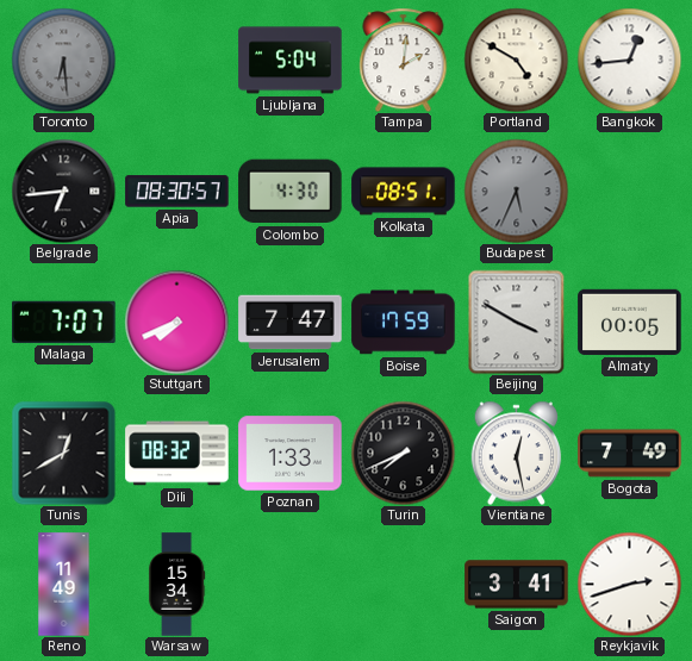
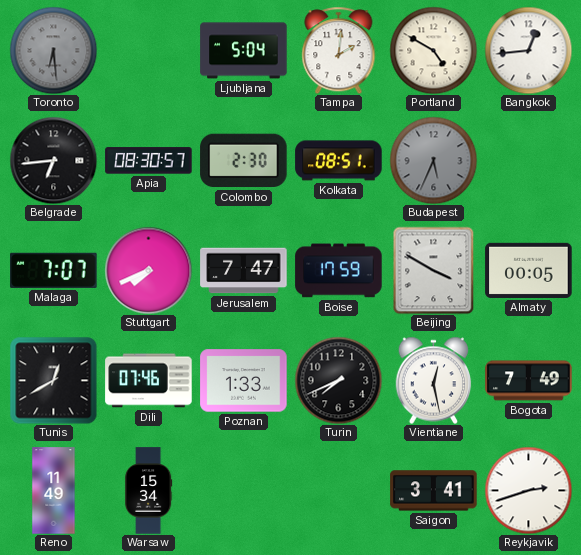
Colombo: 4:30 -> 2:30 (244, 161)
Dili: 08:32 -> 07:46 (149, 381)
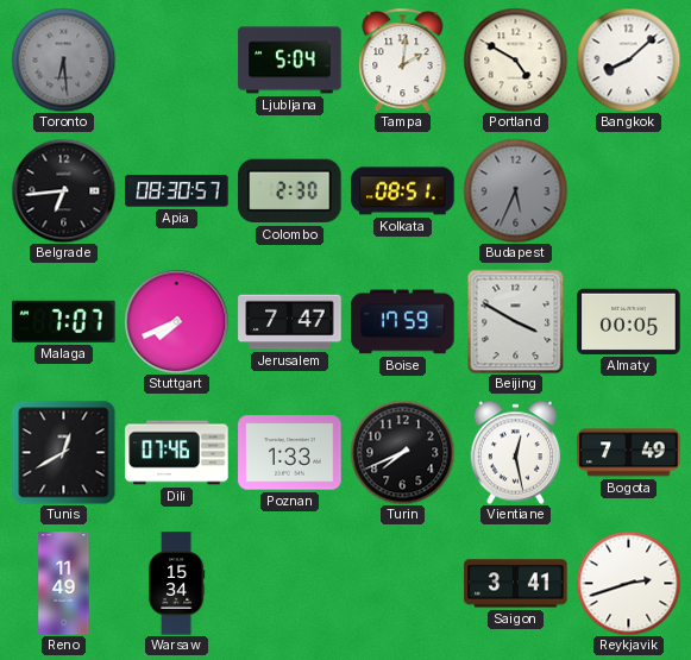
Bangkok: 12:44 -> 8:08 (628, 59)
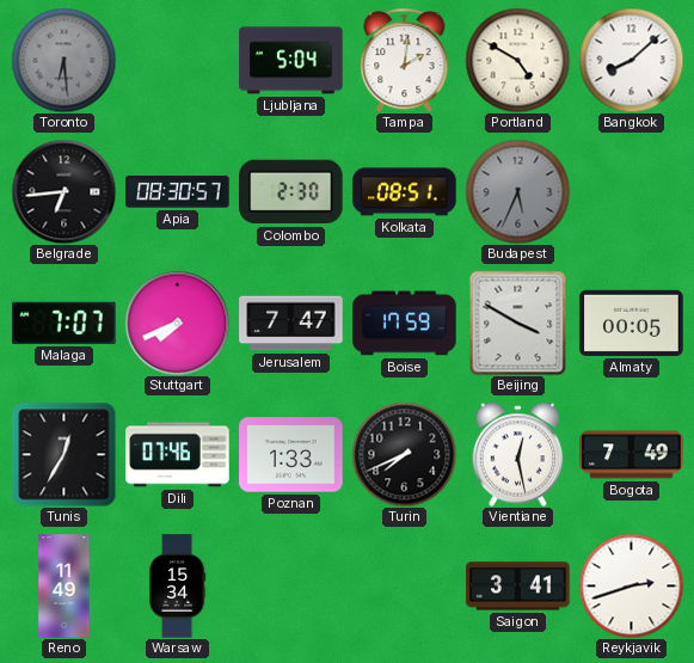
Tunis: 12:40 -> 12:35 (63, 454)
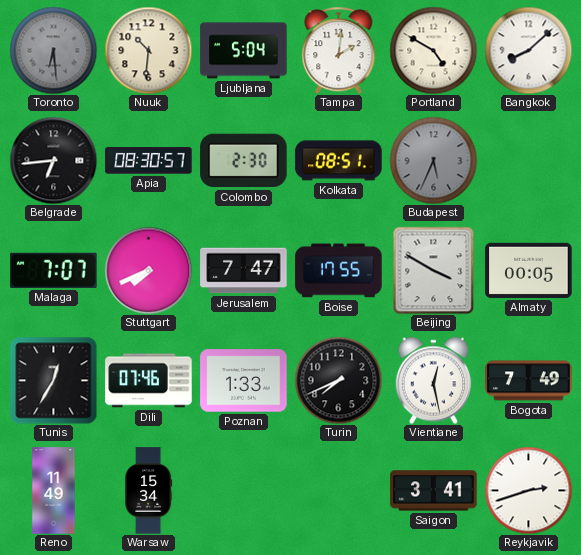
Nuuk: none -> 10:31 (148, 50)
Boise: 17:59 -> 17:55 (339, 271)
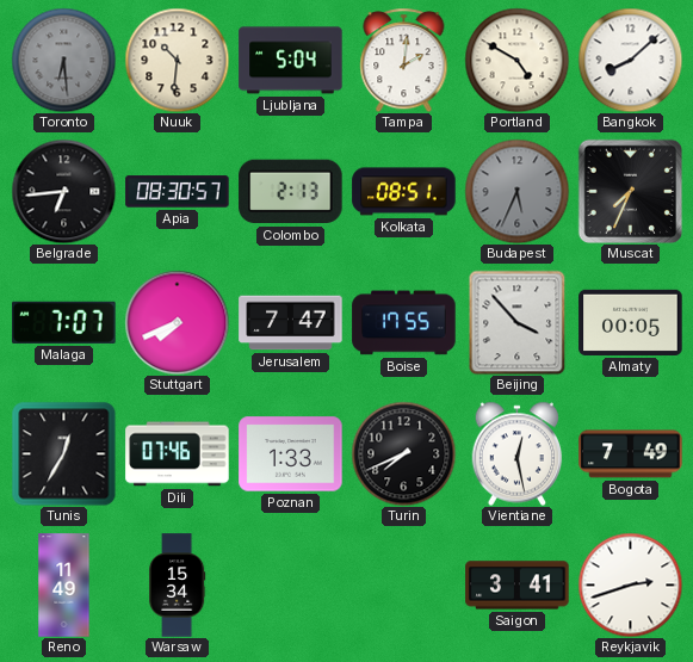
Colombo: 2:30 -> 2:13 (291, 192)
Muscat: none -> 7:34 (630, 191)
Beijing: 3:50 -> 3:53 (518, 322)
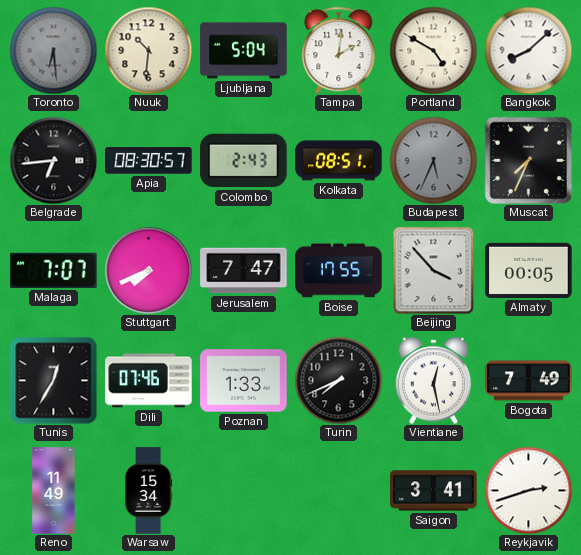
Colombo: 2:13 -> 2:43 (244, 161)
